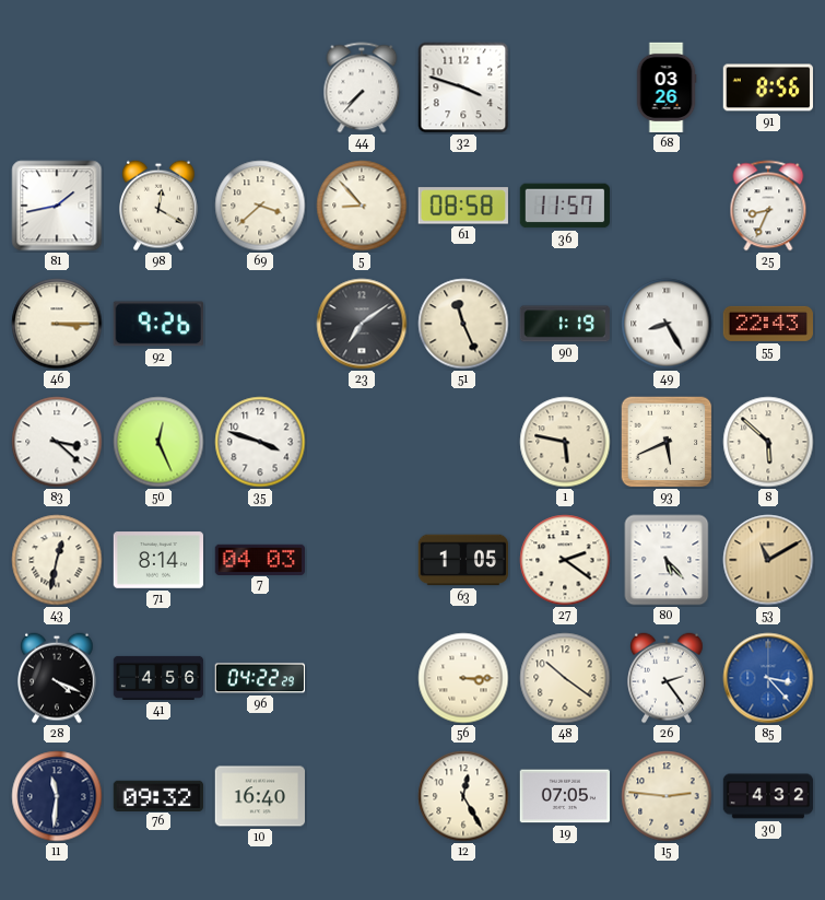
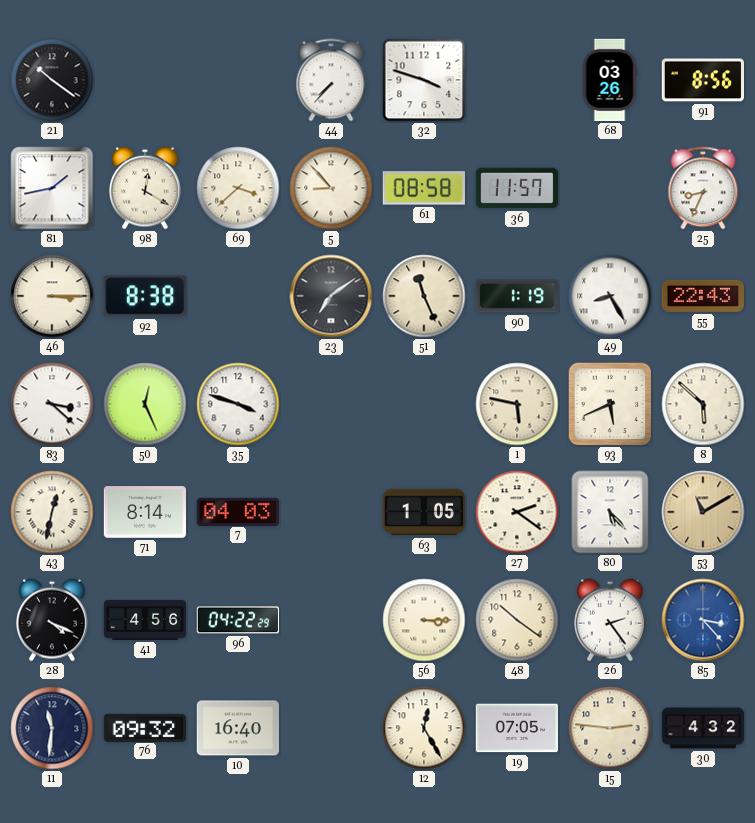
21: none -> 10:21 (52, 80)
92: 9:26 -> 8:38 (145, 296)
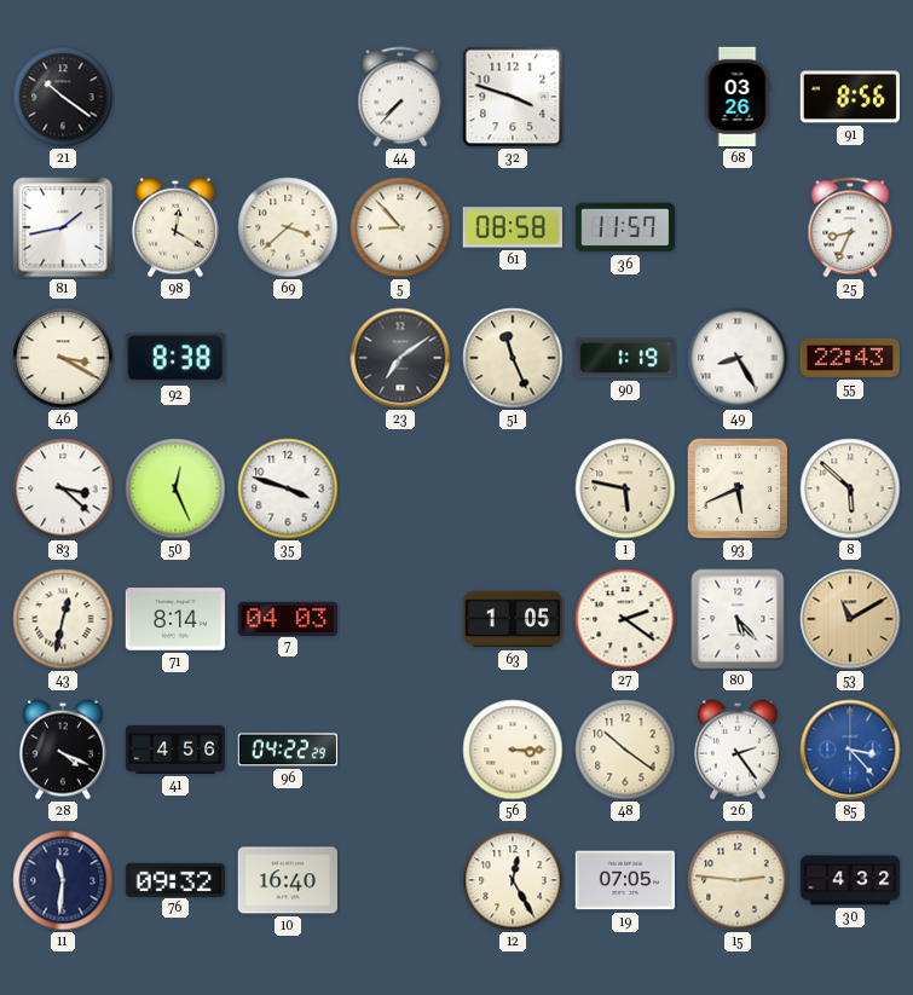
46: 3:15 -> 3:20 (63, 358)
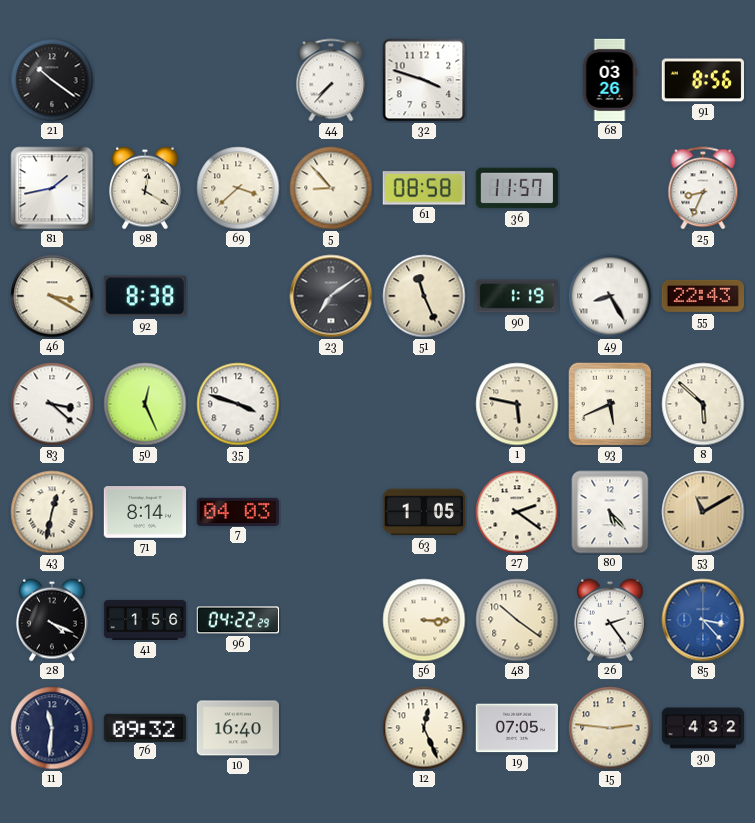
41: 4:56 -> 1:56 (145, 620)
12: 12:25 -> 12:26 (424, 728)
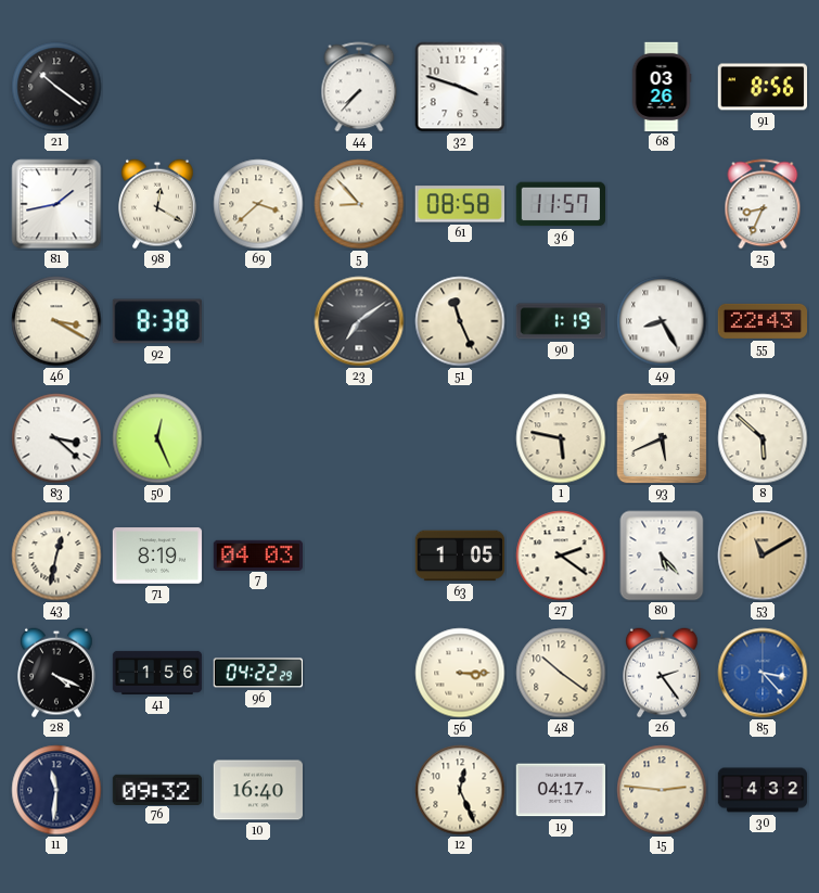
35: 3:48 -> none (238, 404)
71: 8:14 -> 8:19 (157, 556)
19: 07:05 -> 04:17 (560, 790)
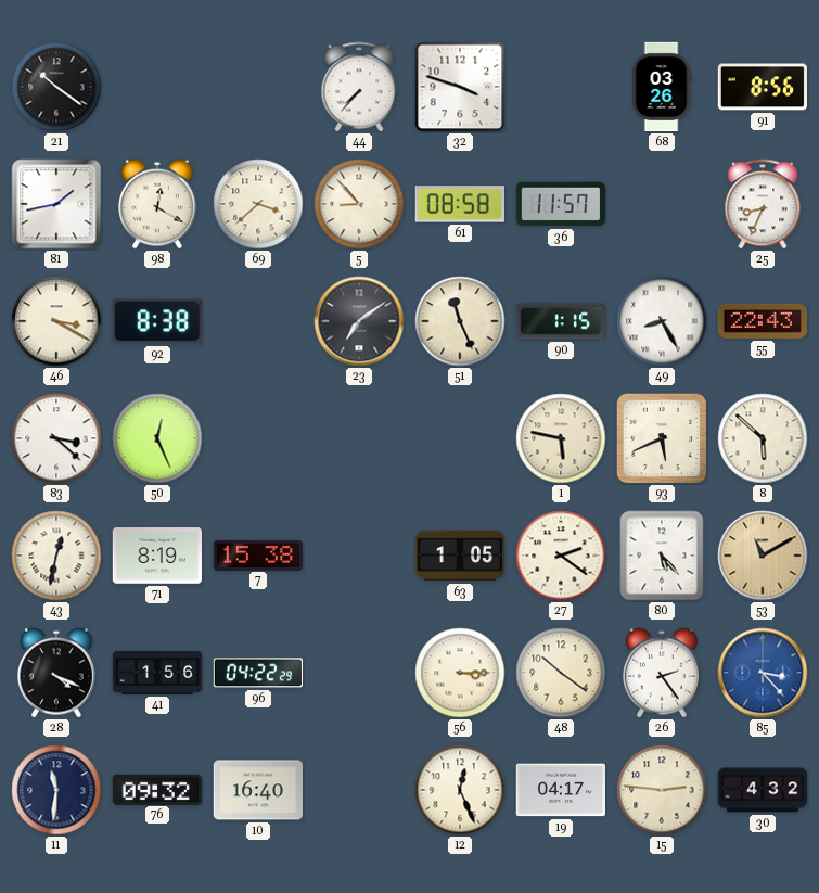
90: 1:19 -> 1:15 (560, 321)
7: 04:03 -> 15:38 (258, 554)
